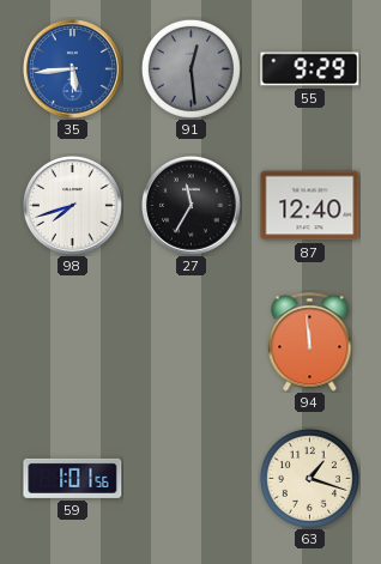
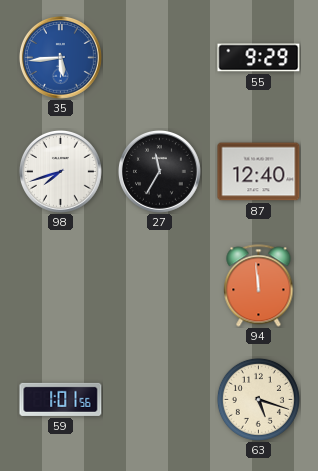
91: 12:29 -> none (190, 68)
63: 1:18 -> 5:18 (258, 399)
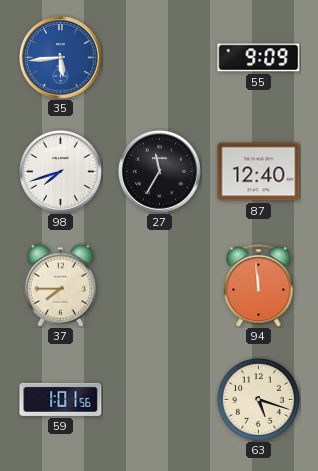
55: 9:29 -> 9:09 (259, 58)
37: none -> 7:45 (60, 285)
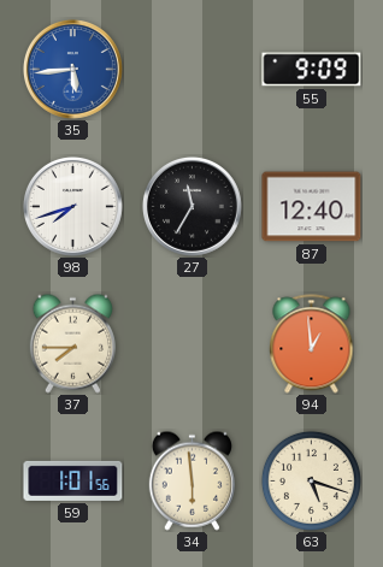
94: 11:59 -> 12:59 (312, 344)
34: none -> 5:59 (191, 480)
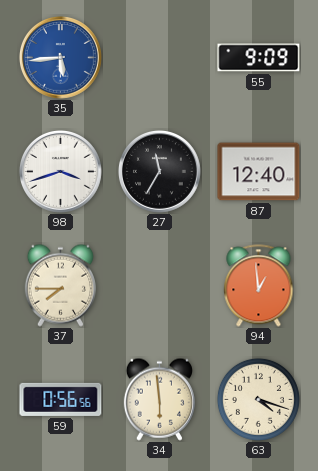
98: 7:42 -> 3:42 (61, 172)
59: 1:01 -> 0:56 (61, 399)
63: 5:18 -> 4:18 (258, 399)
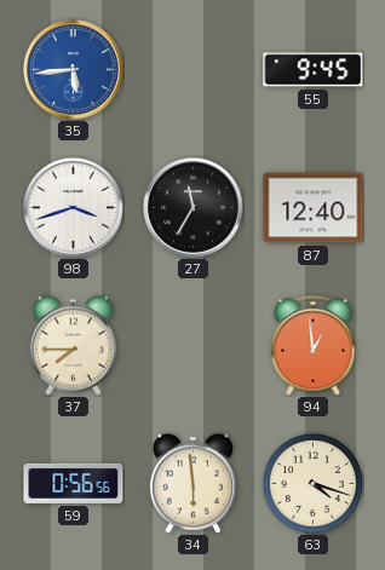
55: 9:09 -> 9:45 (314, 70)
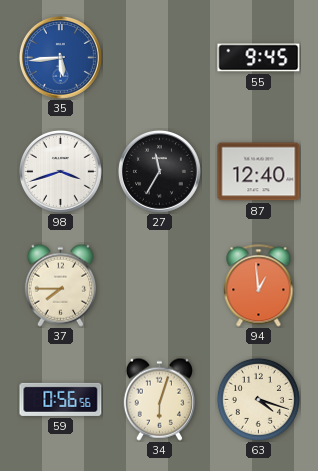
34: 5:59 -> 6:03 (159, 399)
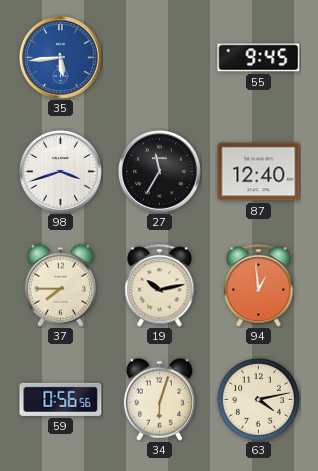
19: none -> 10:13 (160, 286)
63: 4:18 -> 4:13 (258, 399)
